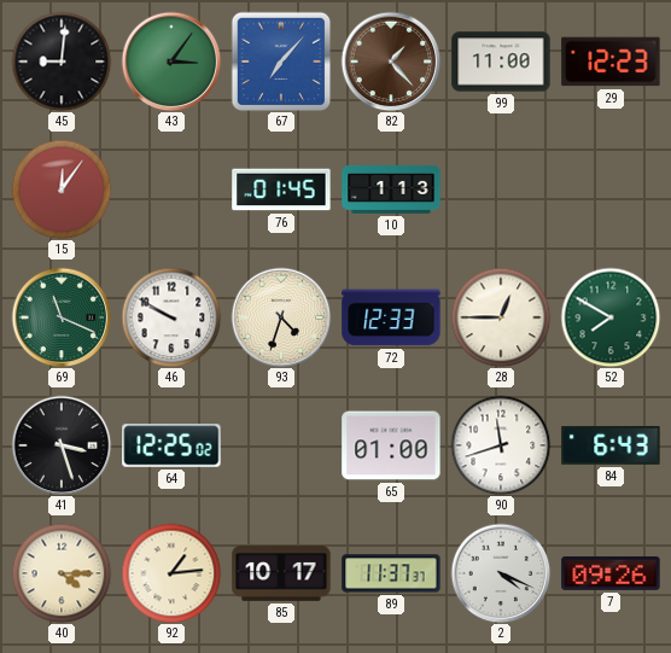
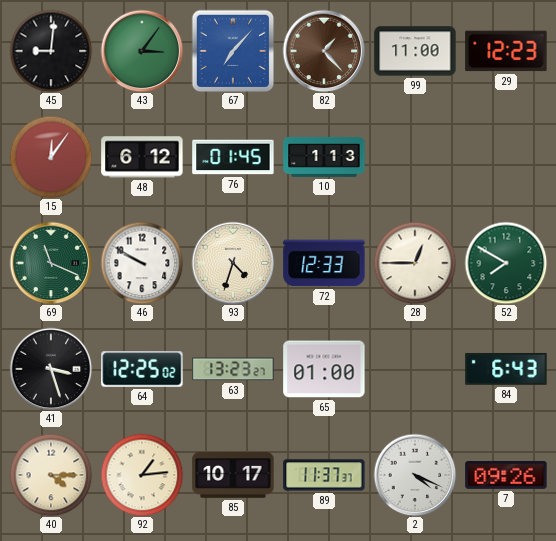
48: none -> 6:12 (142, 157)
63: none -> 13:23 (233, 369)
90: 11:42 -> none (501, 445)
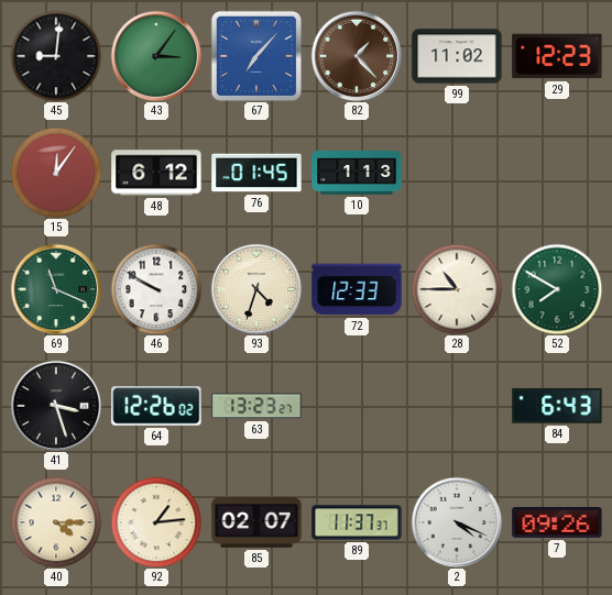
99: 11:00 -> 11:02 (457, 56)
28: 12:45 -> 10:45 (457, 289)
64: 12:25 -> 12:26 (156, 406)
65: 01:00 -> none (324, 369)
85: 10:17 -> 02:07 (256, 522)
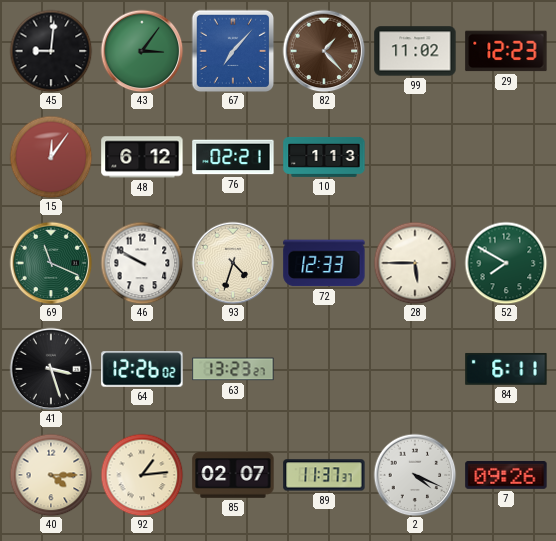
76: 01:45 -> 02:21 (233, 157)
28: 10:45 -> 5:45 (415, 263)
84: 6:43 -> 6:11 (506, 369)
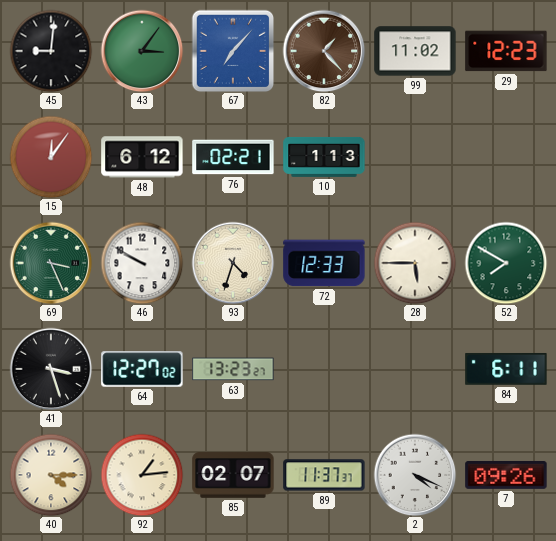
69: 11:19 -> 3:26 (51, 263)
64: 12:26 -> 12:27 (142, 369)
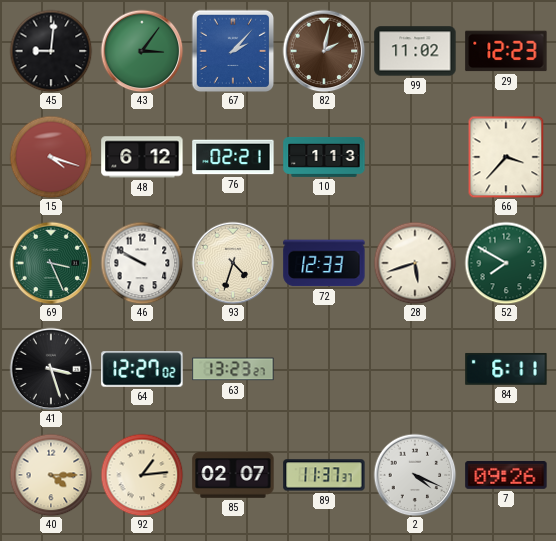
67: 7:07 -> 2:07 (233, 51)
82: 1:23 -> 2:02 (324, 51)
15: 12:06 -> 4:18 (51, 157)
66: none -> 3:37 (506, 157)
28: 5:45 -> 5:42 (415, 263)
